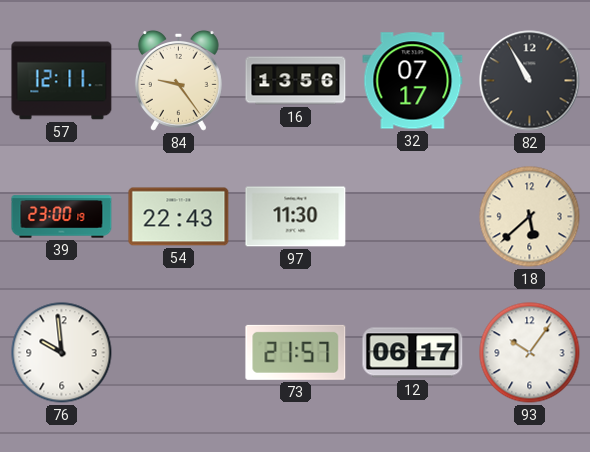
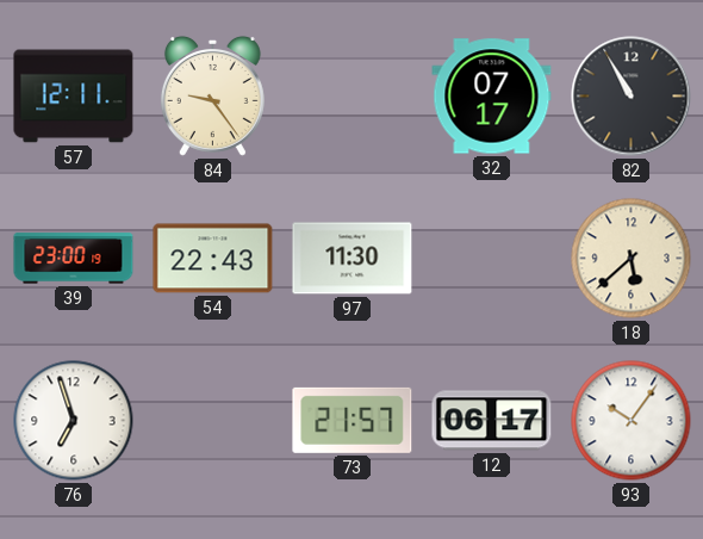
16: 13:56 -> none (296, 81)
76: 9:59 -> 6:57 (74, 421)
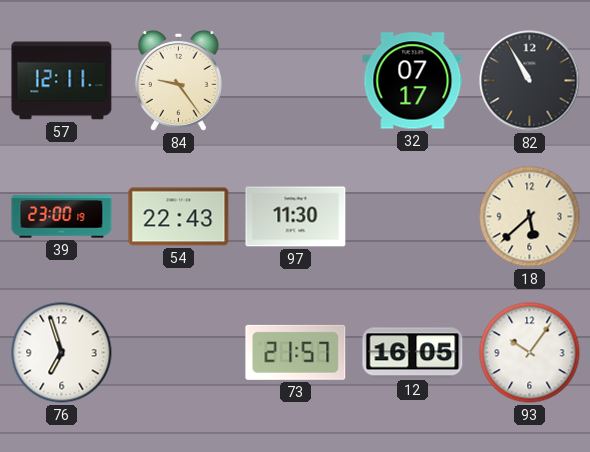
12: 06:17 -> 16:05 (413, 353)
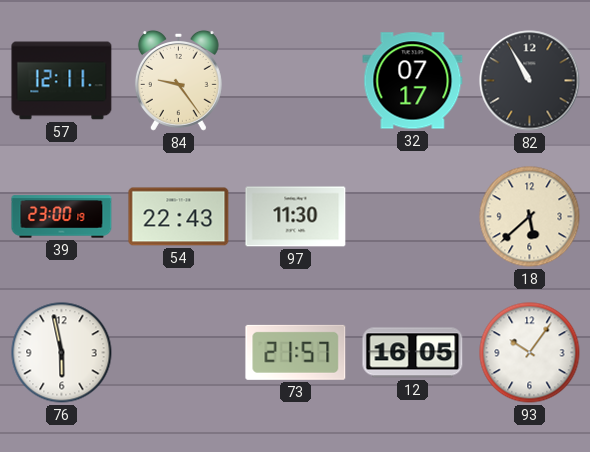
76: 6:57 -> 5:58 (62, 353)
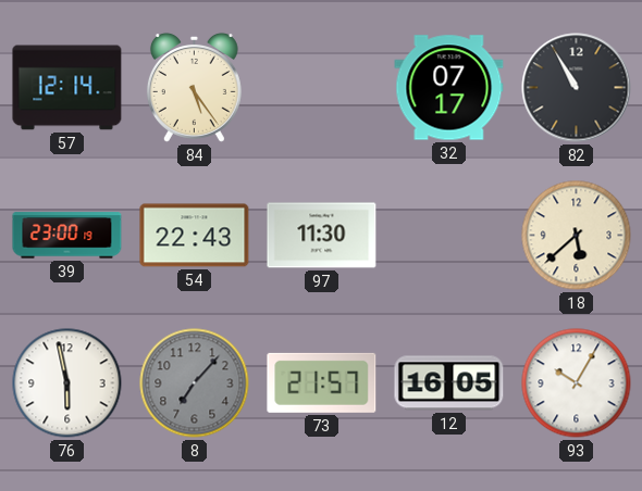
57: 12:11 -> 12:14 (67, 88)
84: 9:24 -> 5:24 (194, 87)
8: none -> 7:07 (195, 383)
93: 10:06 -> 10:05 (577, 383)
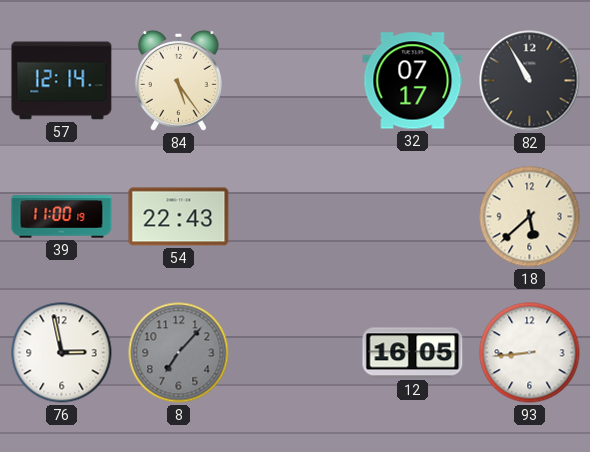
39: 23:00 -> 11:00 (62, 217)
97: 11:30 -> none (322, 236)
76: 5:58 -> 2:58 (62, 353)
73: 21:57 -> none (322, 382)
93: 10:05 -> 8:44 (530, 353)
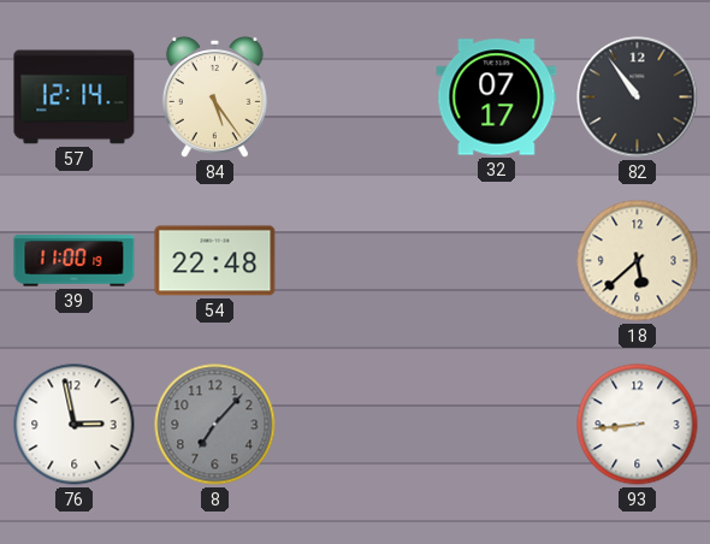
82: 10:55 -> 10:54 (638, 97)
54: 22:43 -> 22:48 (215, 261)
12: 16:05 -> none (413, 353)
